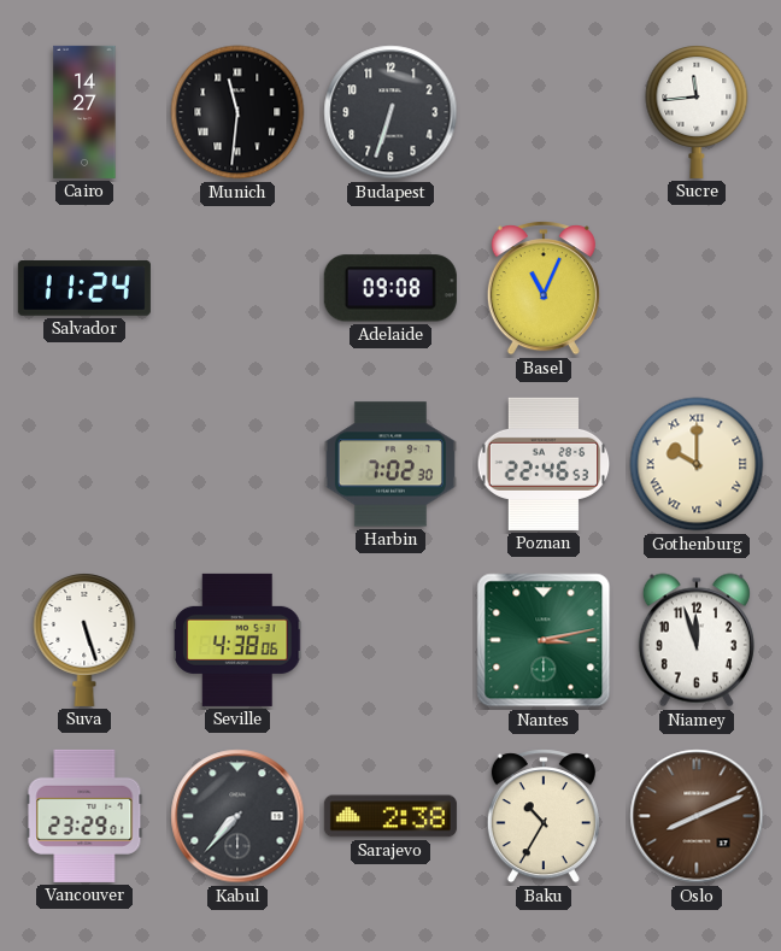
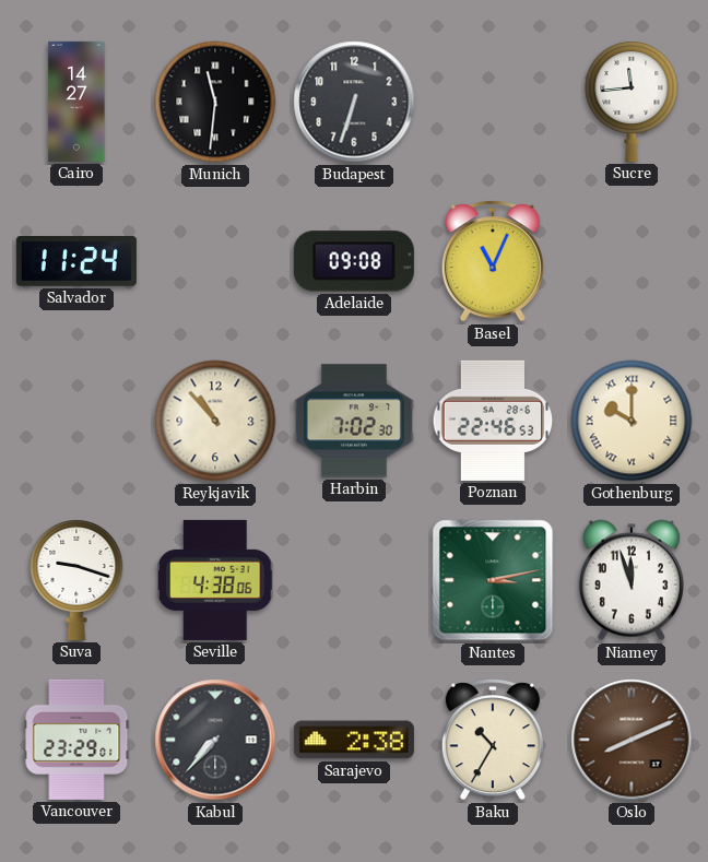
Reykjavik: none -> 10:53 (215, 421)
Suva: 5:27 -> 9:18 (76, 580)
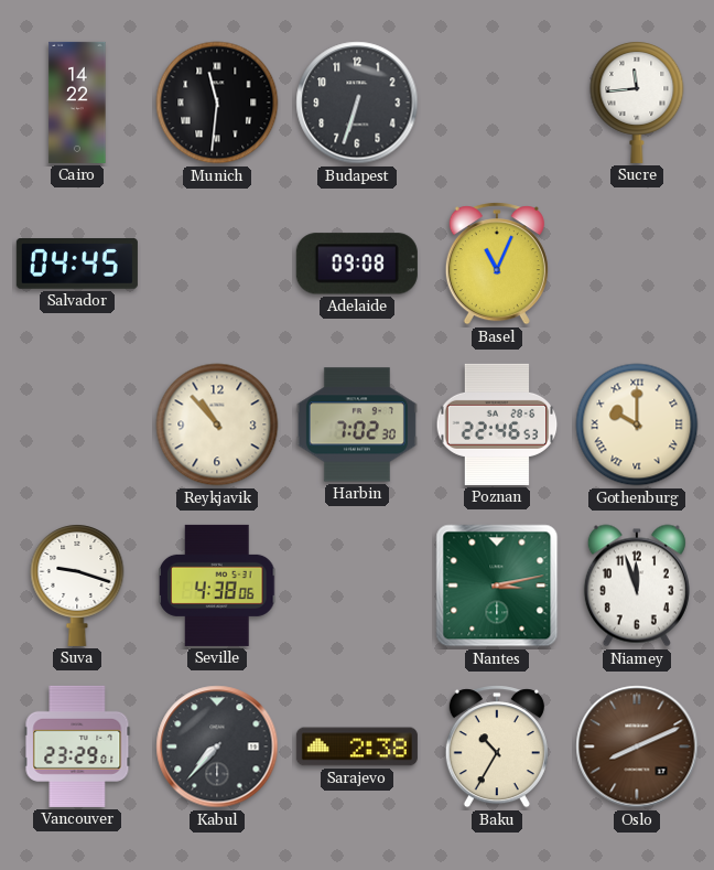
Cairo: 14:27 -> 14:22 (77, 103)
Salvador: 11:24 -> 04:45 (77, 265)
